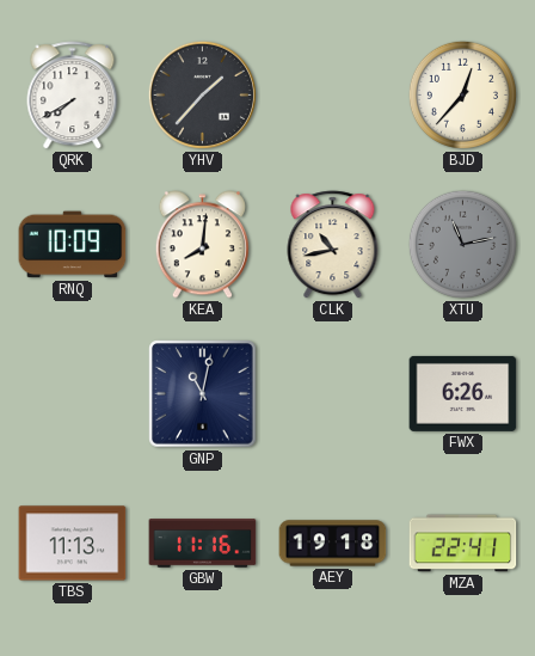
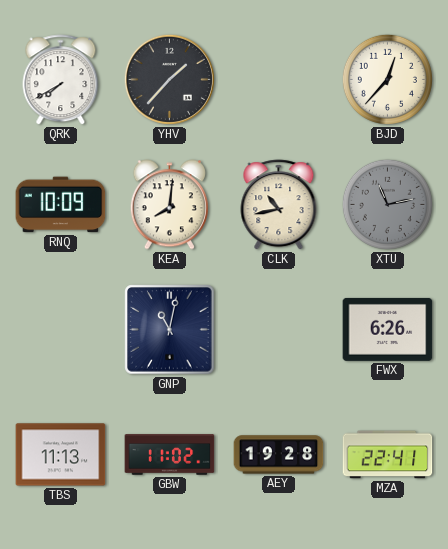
GBW: 11:16 -> 11:02 (170, 455)
AEY: 19:18 -> 19:28 (279, 455)
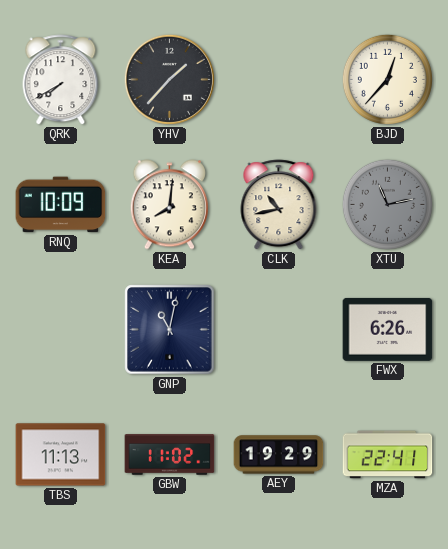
AEY: 19:28 -> 19:29 (279, 455)
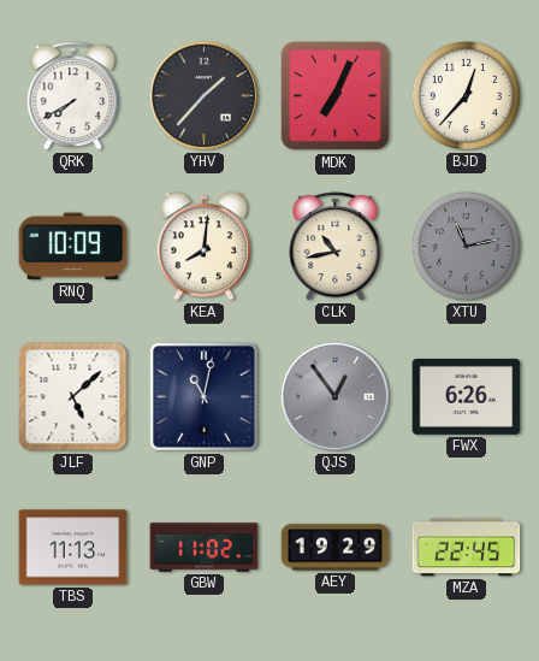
MDK: none -> 7:04 (336, 96)
JLF: none -> 5:08 (73, 397)
QJS: none -> 12:54 (334, 396)
MZA: 22:41 -> 22:45 (467, 548)
